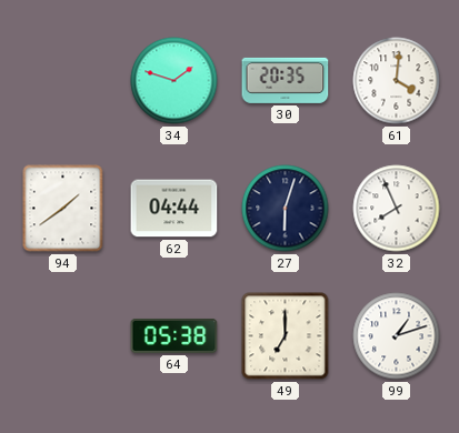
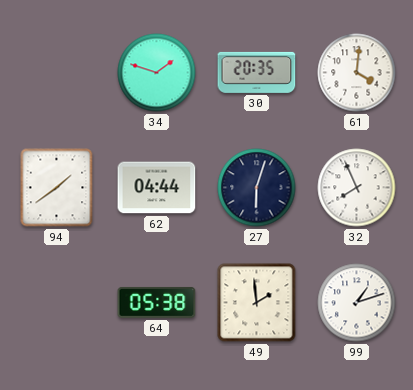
49: 7:00 -> 1:59 (257, 303)
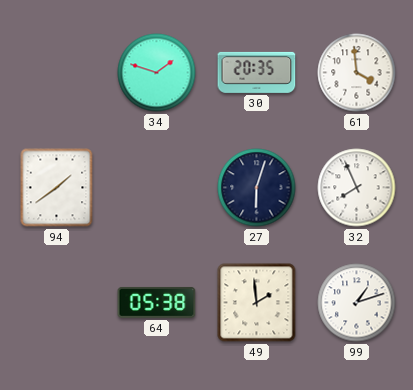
61: 4:01 -> 3:59 (357, 73)
62: 04:44 -> none (157, 188)
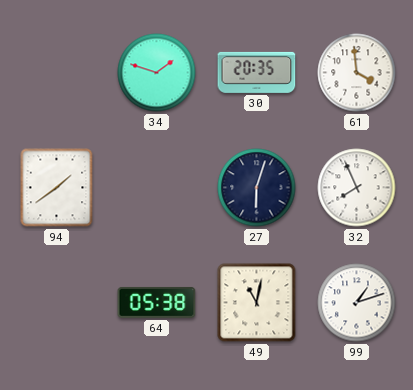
49: 1:59 -> 11:02 (257, 303)
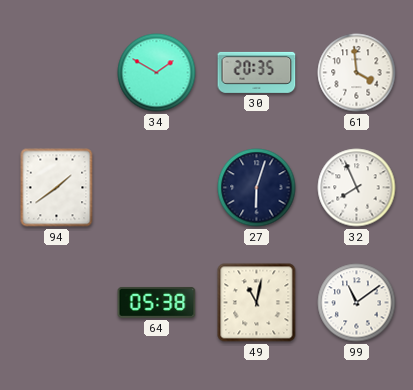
34: 1:48 -> 1:50 (157, 73)
99: 1:12 -> 11:09 (357, 303)
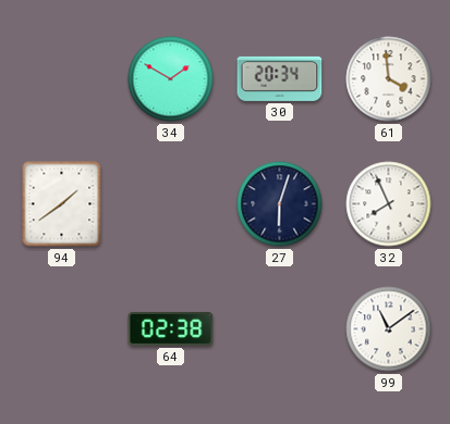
30: 20:35 -> 20:34 (280, 78)
64: 05:38 -> 02:38 (171, 328)
49: 11:02 -> none (257, 303)
